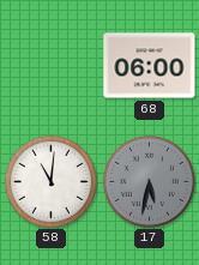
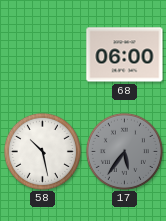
58: 11:01 -> 10:28 (42, 151)
17: 5:32 -> 5:36 (124, 151)
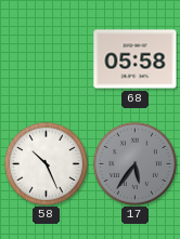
68: 06:00 -> 05:58 (136, 59)
58: 10:28 -> 10:26 (46, 163)
